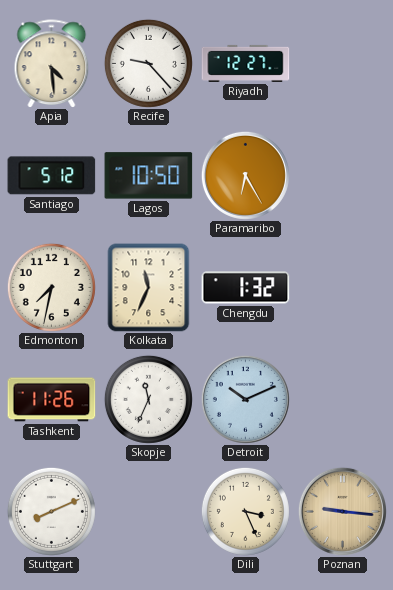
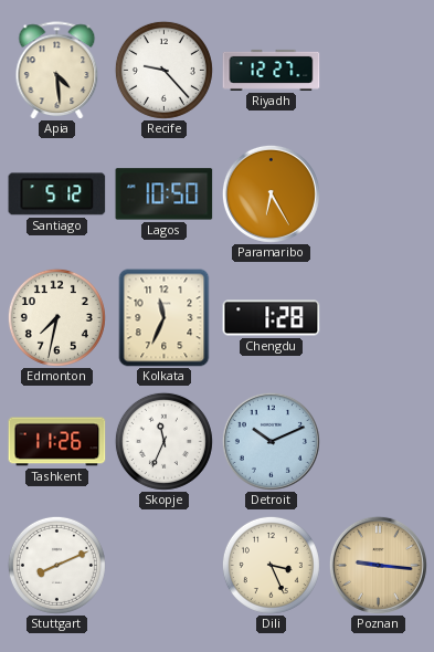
Chengdu: 1:32 -> 1:28 (272, 318)
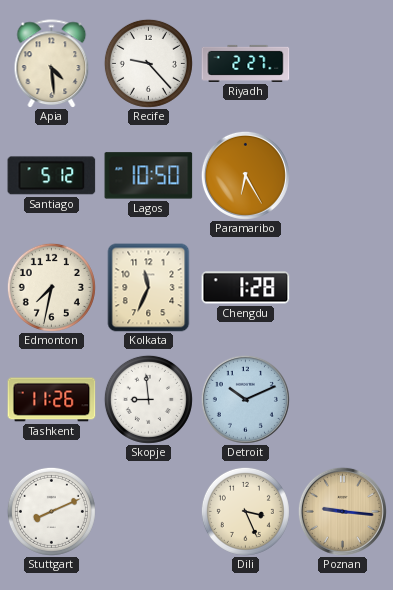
Riyadh: 12:27 -> 2:27 (246, 63)
Skopje: 11:34 -> 8:59 (148, 399)
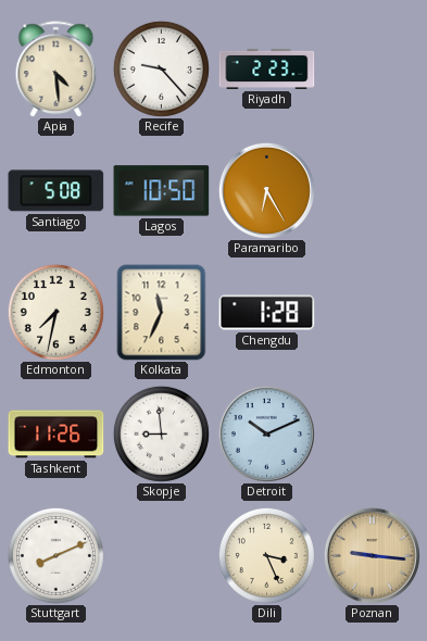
Riyadh: 2:27 -> 2:23 (267, 68)
Santiago: 5:12 -> 5:08 (56, 191)
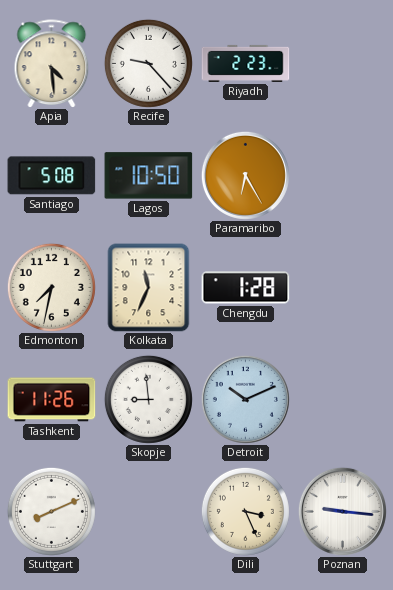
Poznan dial: champagne -> white (342, 511)
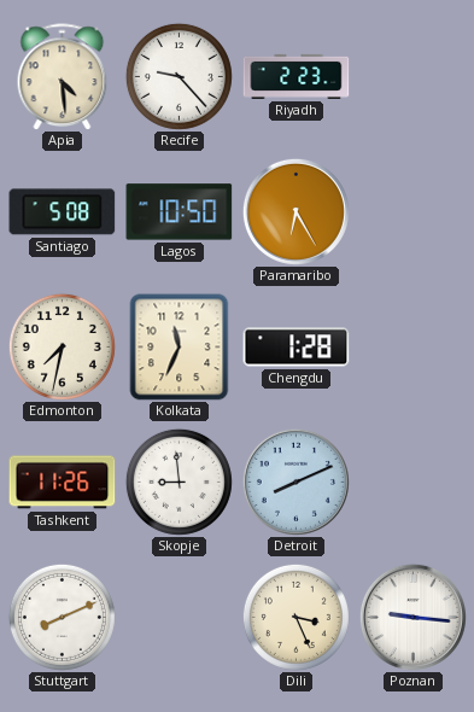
Detroit: 10:11 -> 8:11 (295, 482)
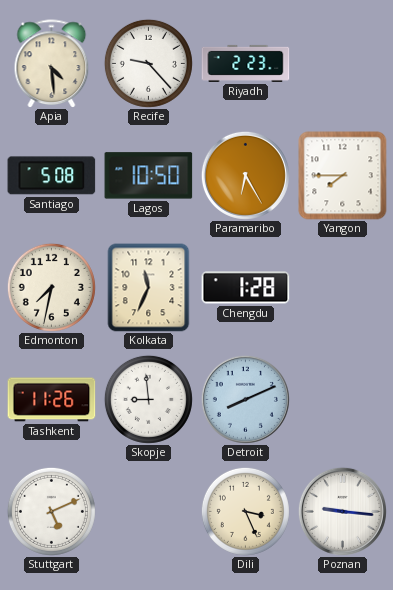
Yangon: none -> 7:45 (343, 176)
Stuttgart: 8:11 -> 5:11 (51, 511)
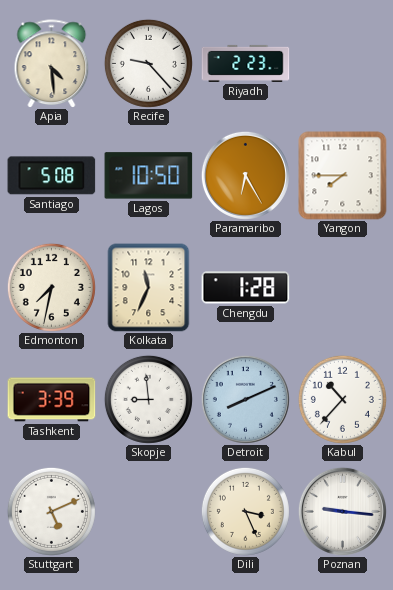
Tashkent: 11:26 -> 3:39 (52, 400)
Kabul: none -> 10:37 (342, 399)
